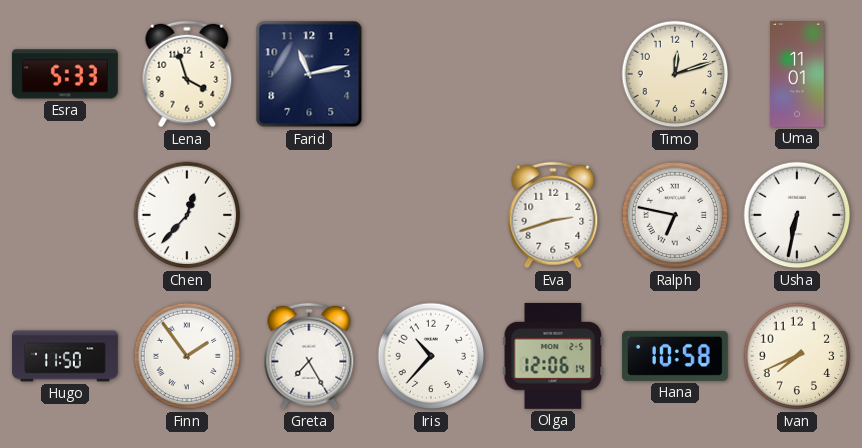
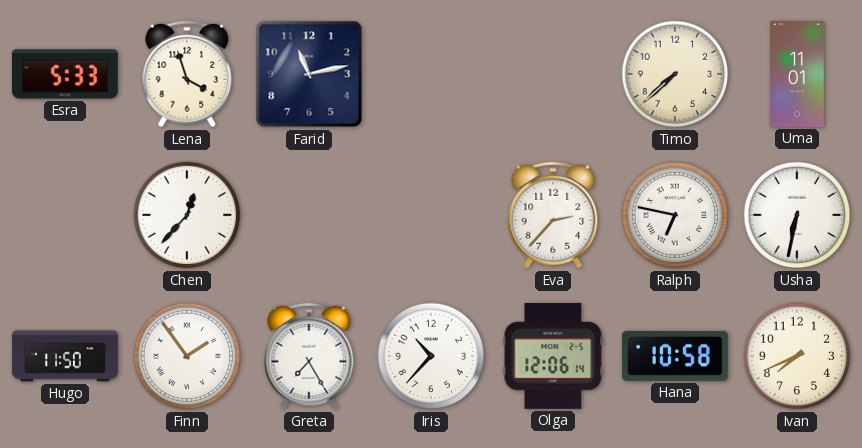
Timo: 12:12 -> 7:38 (675, 74)
Eva: 2:42 -> 2:37 (553, 215)
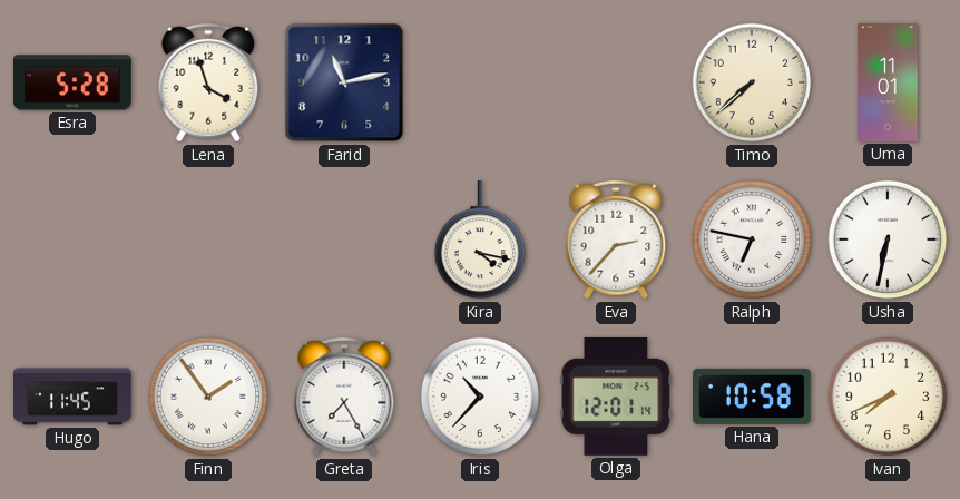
Esra: 5:33 -> 5:28 (72, 82)
Chen: 12:37 -> none (187, 215)
Kira: none -> 4:17 (480, 241)
Hugo: 11:50 -> 11:45 (72, 397)
Olga: 12:06 -> 12:01 (616, 397)
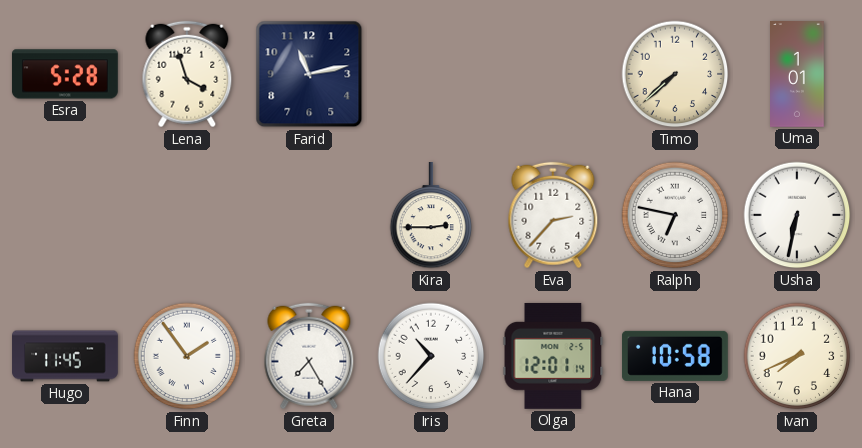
Uma: 11:01 -> 1:01 (798, 75)
Kira: 4:17 -> 2:45 (431, 216)
